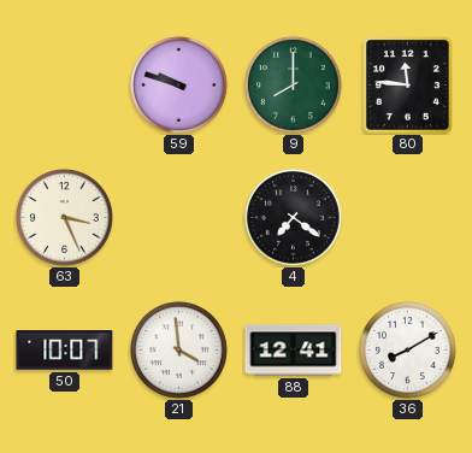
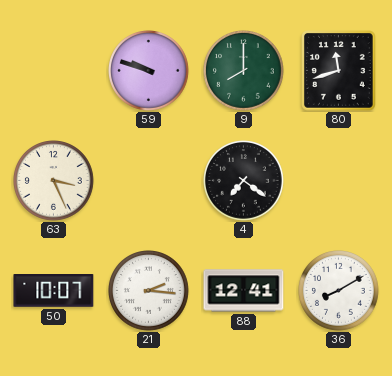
80: 11:46 -> 11:42 (339, 71)
21: 3:59 -> 2:16 (149, 291)
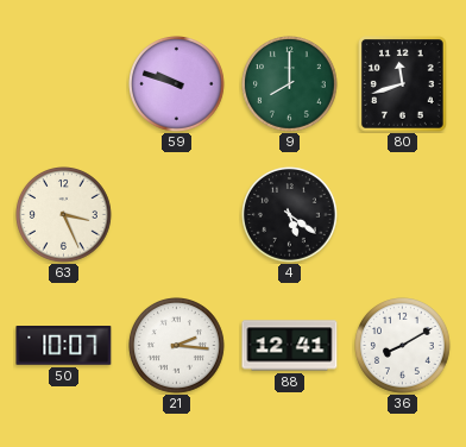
4: 7:21 -> 5:21 (290, 215)
